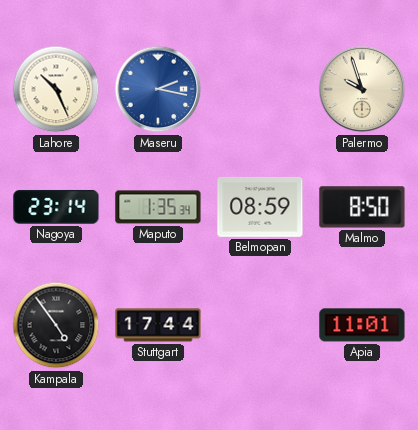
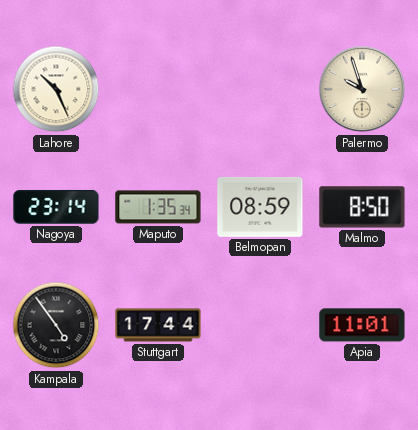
Maseru: 2:17 -> none (158, 89)
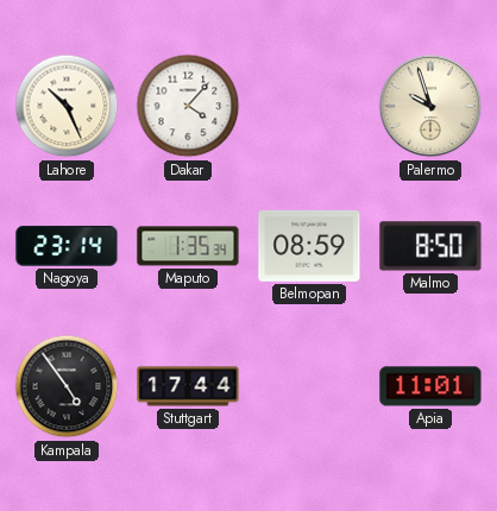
Dakar: none -> 4:07 (188, 106)
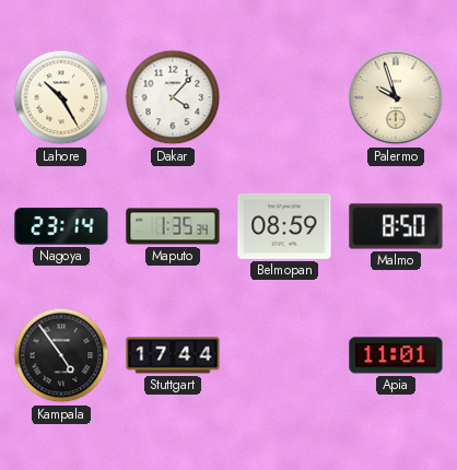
Lahore: 10:26 -> 10:25 (61, 97)
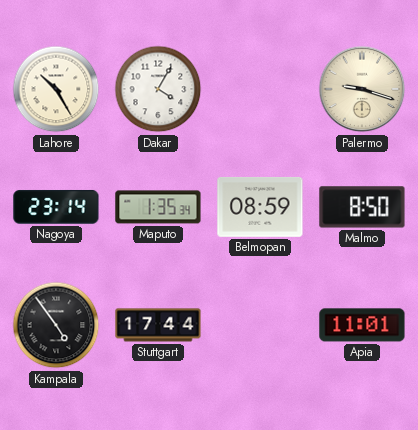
Dakar: 4:07 -> 4:05 (158, 89)
Palermo: 9:57 -> 9:18 (362, 89)
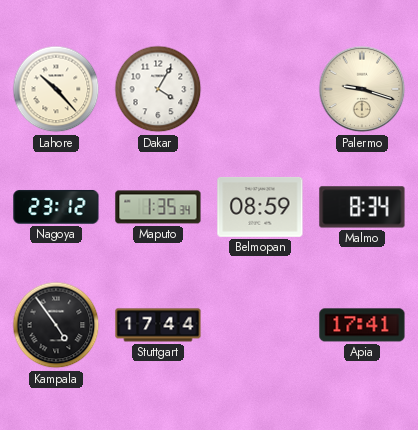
Lahore: 10:25 -> 10:23 (56, 89)
Nagoya: 23:14 -> 23:12 (56, 207)
Malmo: 8:50 -> 8:34 (362, 207)
Apia: 11:01 -> 17:41 (362, 325)
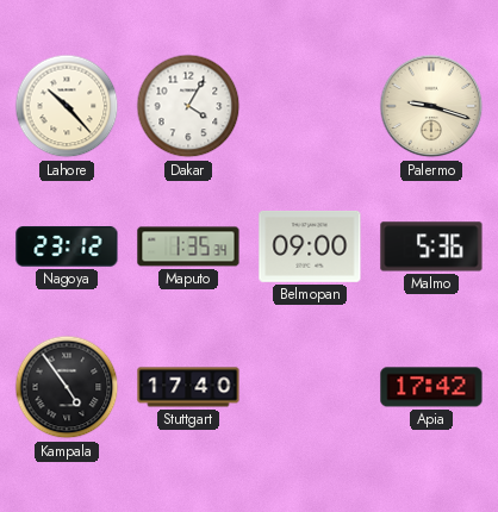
Belmopan: 08:59 -> 09:00 (310, 246)
Malmo: 8:34 -> 5:36 (431, 246)
Stuttgart: 17:44 -> 17:40 (188, 387)
Apia: 17:41 -> 17:42 (431, 387)
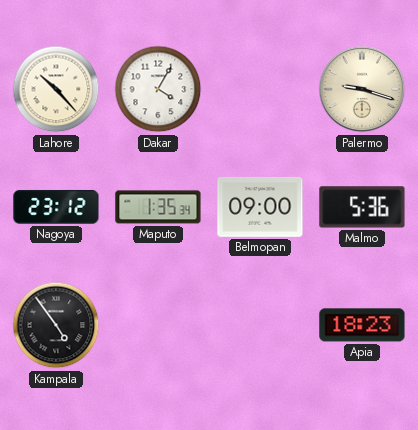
Stuttgart: 17:40 -> none (188, 387)
Apia: 17:42 -> 18:23 (362, 325)
